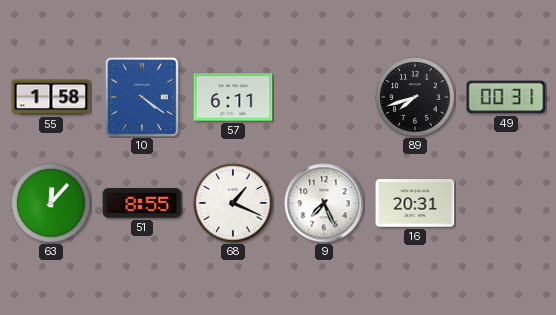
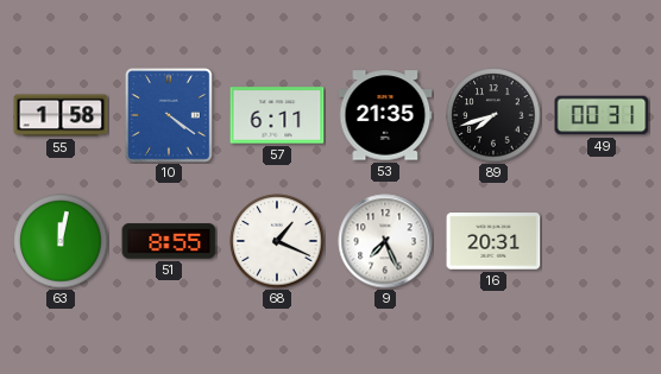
53: none -> 21:35 (385, 115)
63: 12:07 -> 12:02 (61, 241)
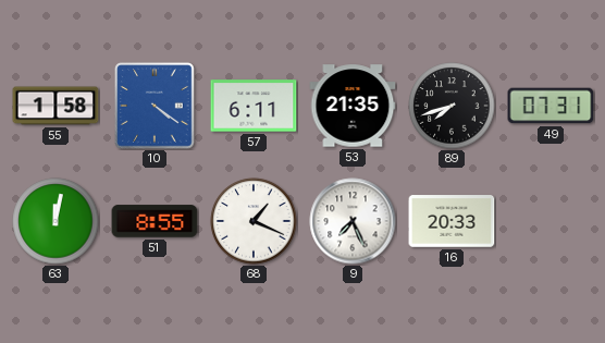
49: 00:31 -> 07:31 (551, 106)
16: 20:31 -> 20:33 (452, 221)
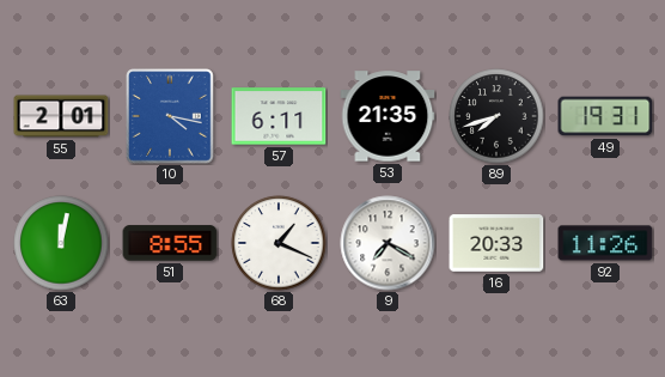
55: 1:58 -> 2:01 (61, 116)
10: 4:21 -> 4:17 (170, 116)
49: 07:31 -> 19:31 (605, 116)
9: 7:26 -> 7:20 (388, 243)
92: none -> 11:26 (605, 243)
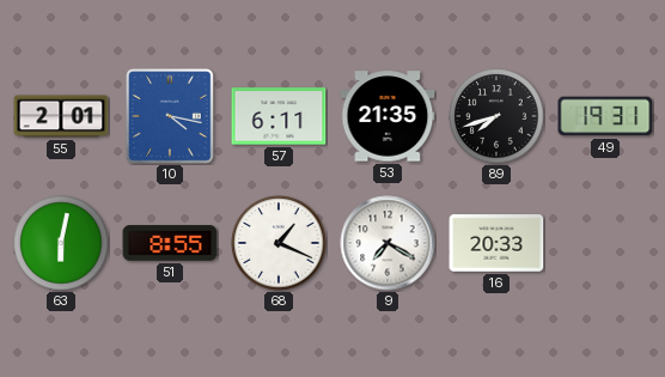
63: 12:02 -> 6:02 (61, 243)
92: 11:26 -> none (605, 243)
